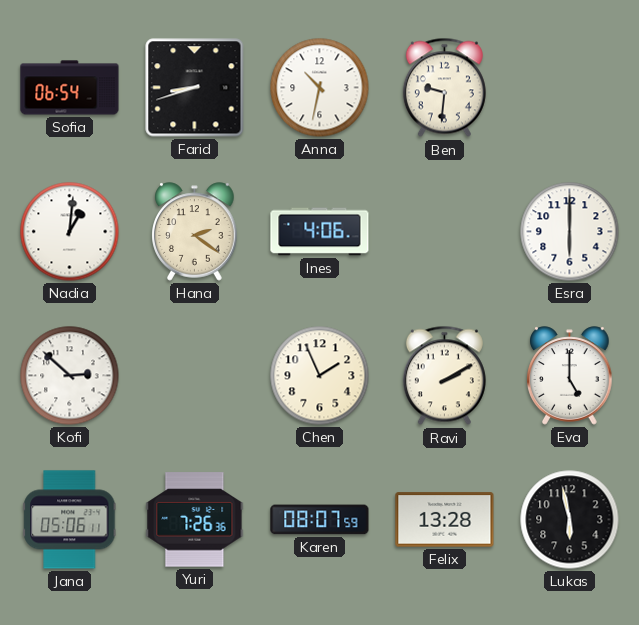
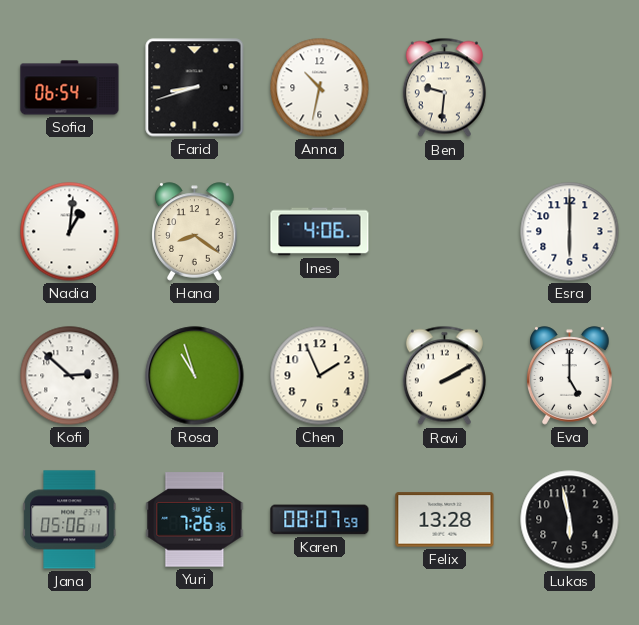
Hana: 2:21 -> 8:21 (195, 232)
Rosa: none -> 10:57 (195, 376)
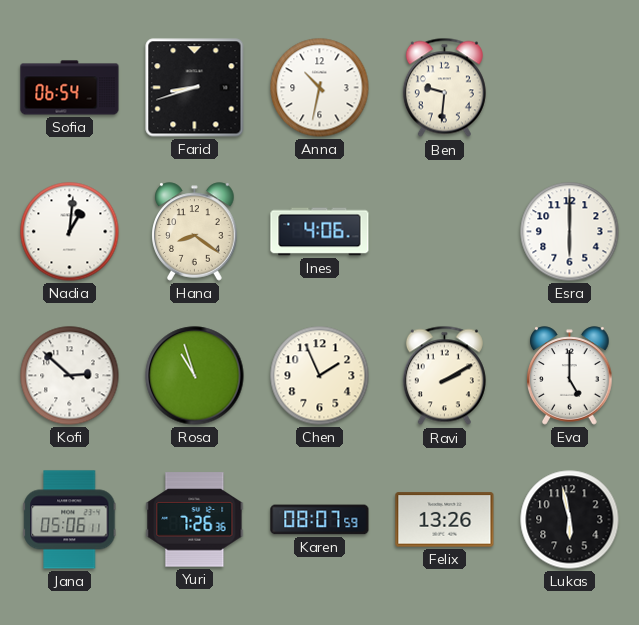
Felix: 13:28 -> 13:26 (445, 520)
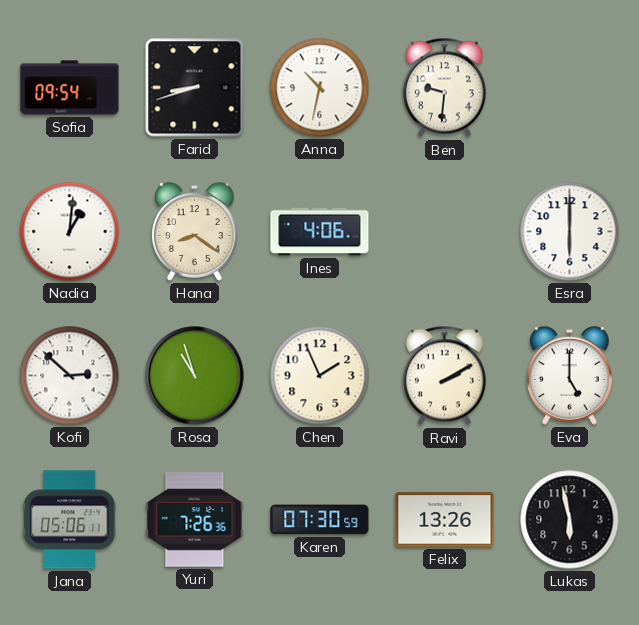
Sofia: 06:54 -> 09:54 (70, 88)
Karen: 08:07 -> 07:30 (320, 520)
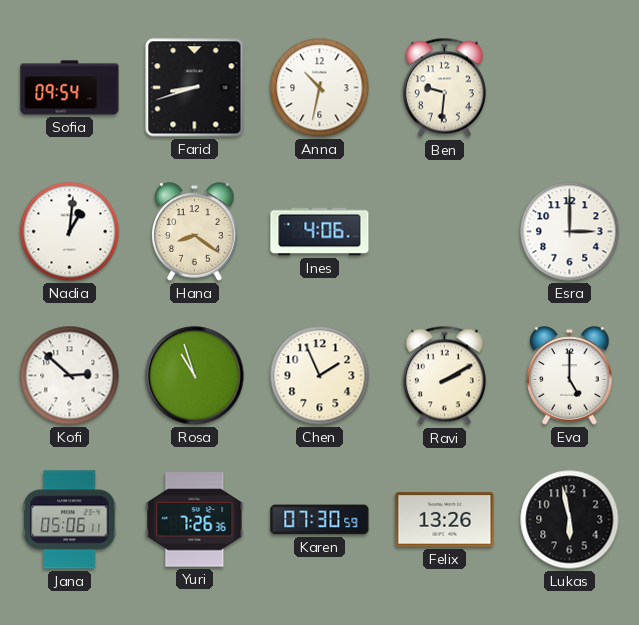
Esra: 6:00 -> 3:00 (570, 232)
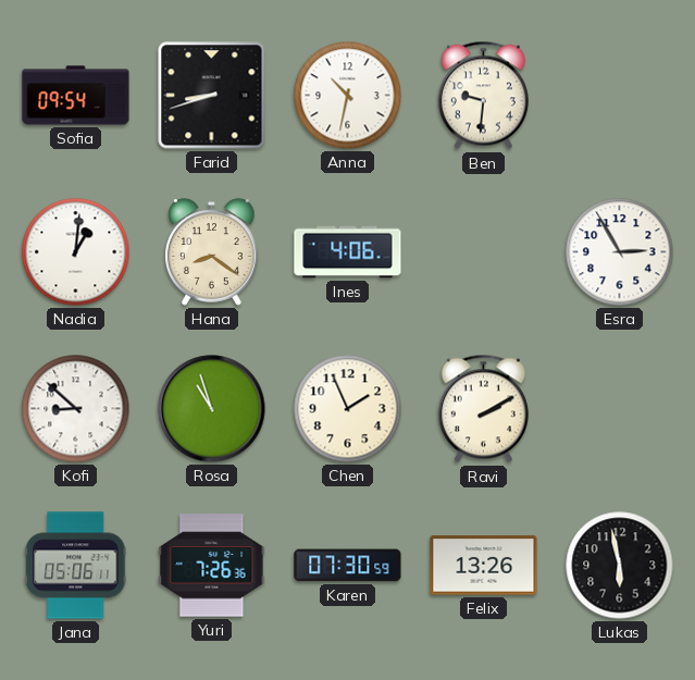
Esra: 3:00 -> 2:55 (620, 252)
Kofi: 2:52 -> 8:52 (76, 409)
Eva: 5:00 -> none (570, 376)
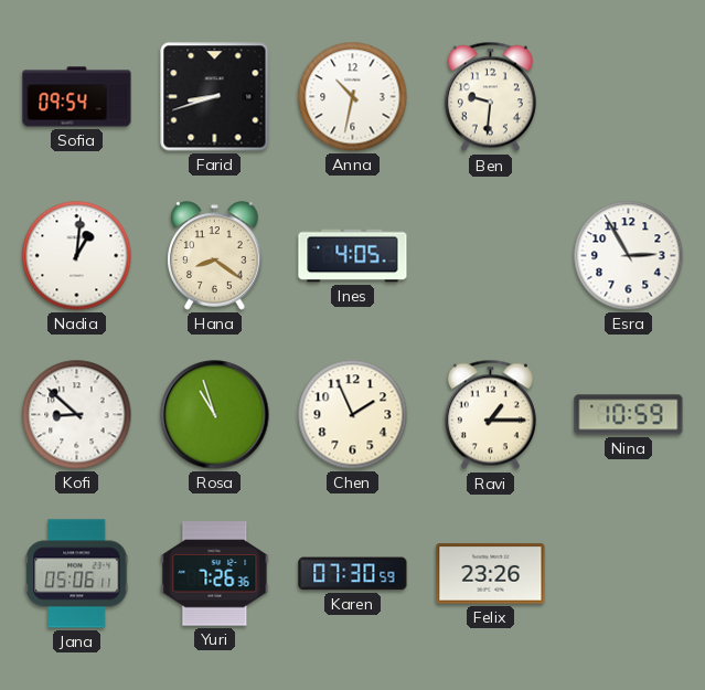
Ines: 4:06 -> 4:05 (353, 256)
Ravi: 2:10 -> 1:15 (490, 415)
Nina: none -> 10:59 (629, 415)
Felix: 13:26 -> 23:26 (491, 574)
Lukas: 5:58 -> none (620, 566)
